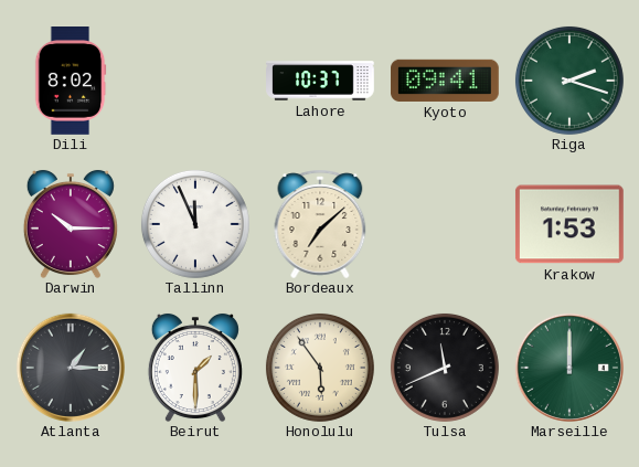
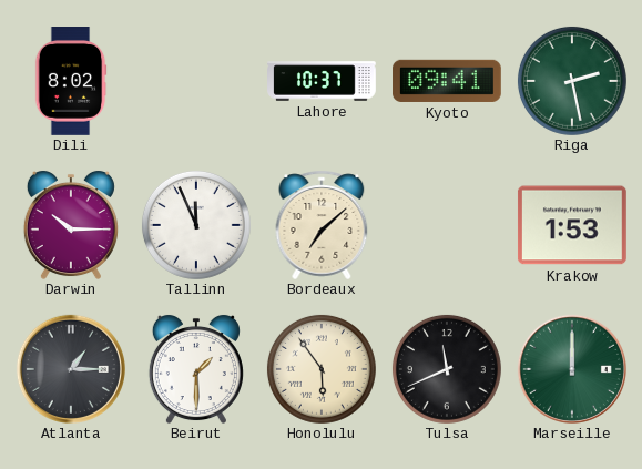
Riga: 2:18 -> 2:28 (572, 81)
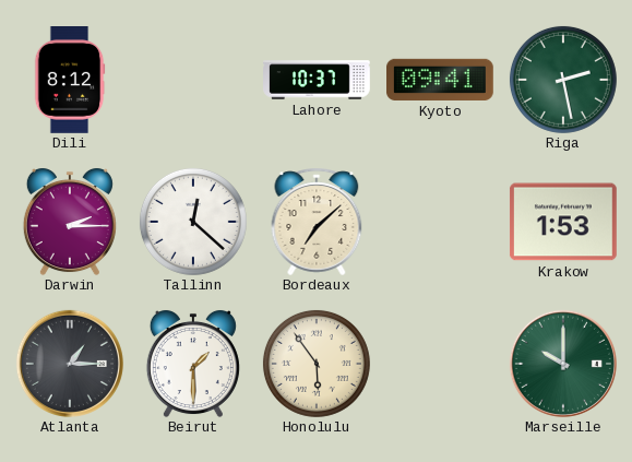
Dili: 8:02 -> 8:12 (70, 81)
Darwin: 10:15 -> 2:15 (70, 222)
Tallinn: 11:56 -> 12:22 (193, 222)
Tulsa: 11:41 -> none (447, 369)
Marseille: 12:00 -> 10:00 (563, 364)
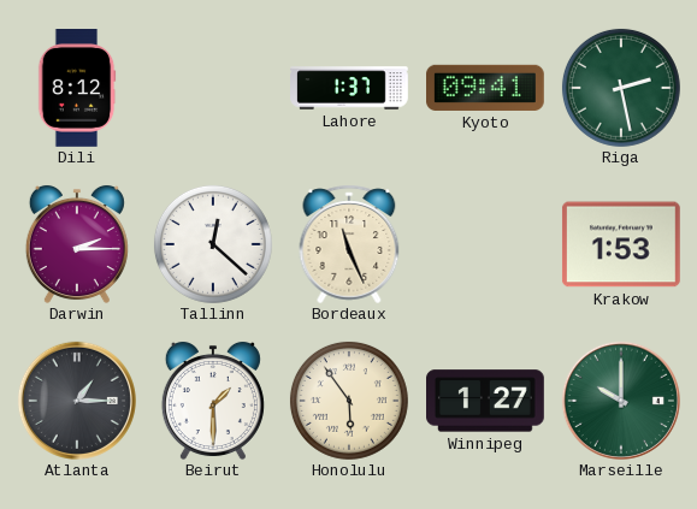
Lahore: 10:37 -> 1:37 (349, 88)
Bordeaux: 7:08 -> 11:26 (349, 244)
Winnipeg: none -> 1:27 (486, 401)
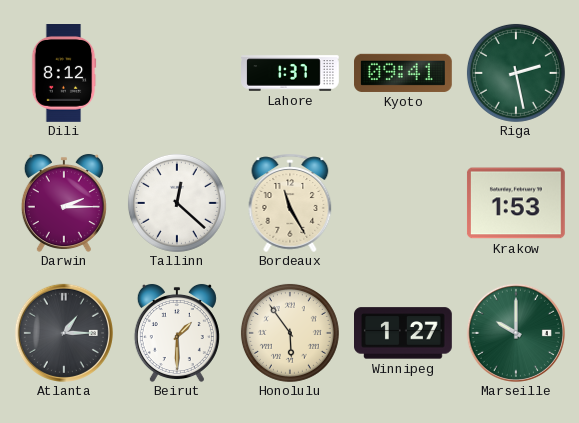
Bordeaux: 11:26 -> 11:25 (290, 203)
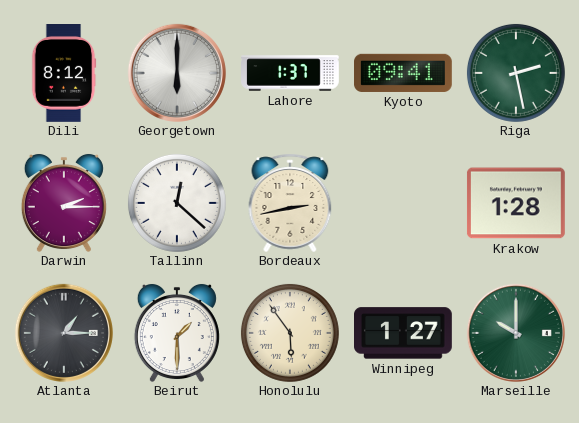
Georgetown: none -> 6:00 (177, 73)
Bordeaux: 11:25 -> 2:43 (290, 203)
Krakow: 1:53 -> 1:28 (516, 203)
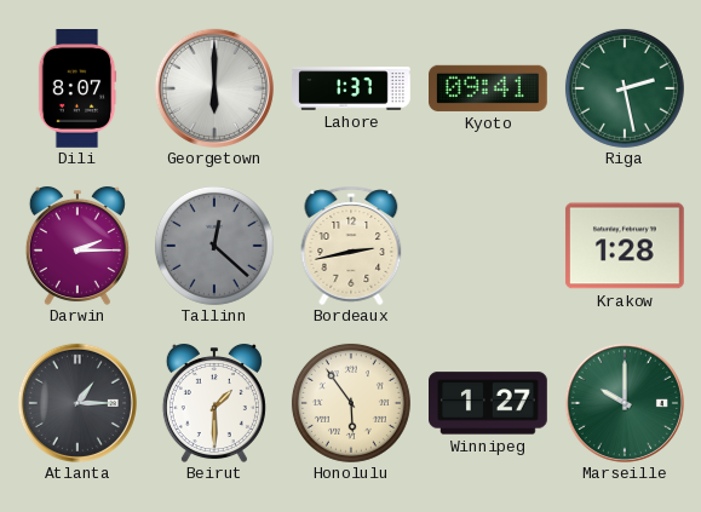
Dili: 8:12 -> 8:07 (77, 90)
Tallinn dial: white -> grey (214, 246)
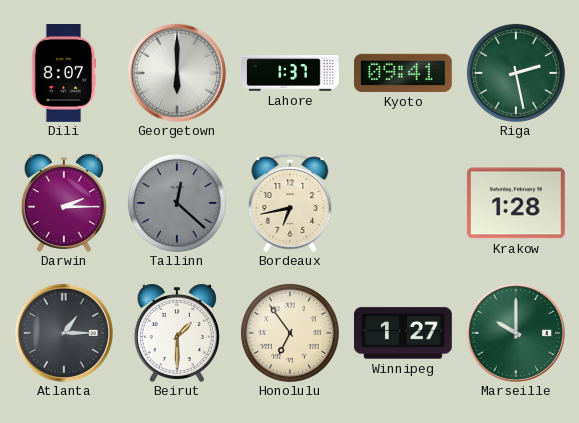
Bordeaux: 2:43 -> 6:43 (290, 203)
Honolulu: 5:54 -> 6:54 (290, 333)
